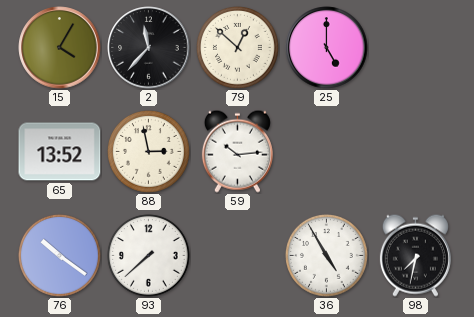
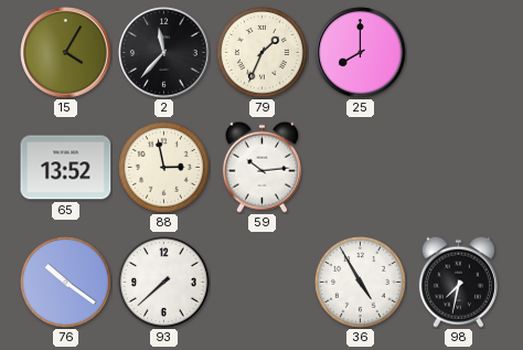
79: 12:52 -> 1:34 (263, 53)
25: 5:00 -> 8:00 (361, 53)
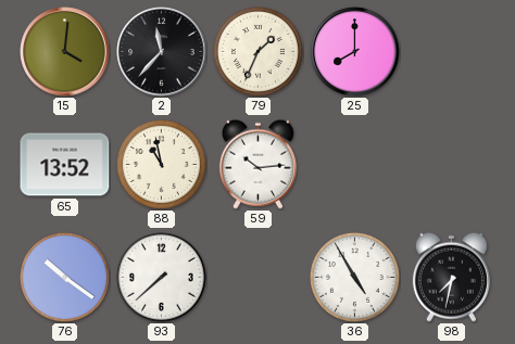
15: 4:05 -> 4:01 (65, 52)
88: 2:58 -> 10:58 (162, 165)
